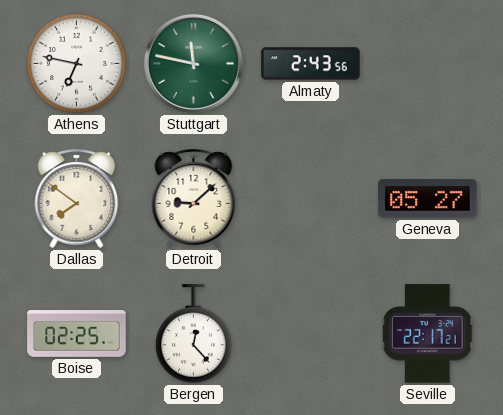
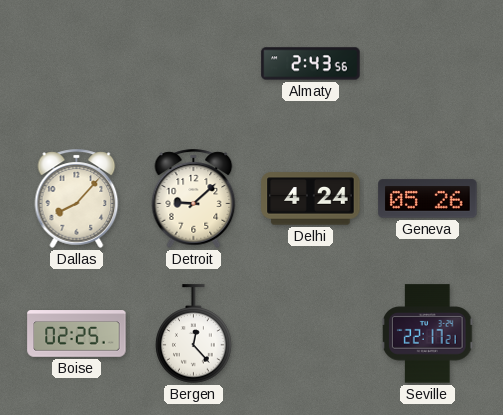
Athens: 6:47 -> none (77, 64)
Stuttgart: 11:47 -> none (193, 63)
Dallas: 7:51 -> 8:07 (77, 198)
Delhi: none -> 4:24 (311, 199)
Geneva: 05:27 -> 05:26 (428, 199)
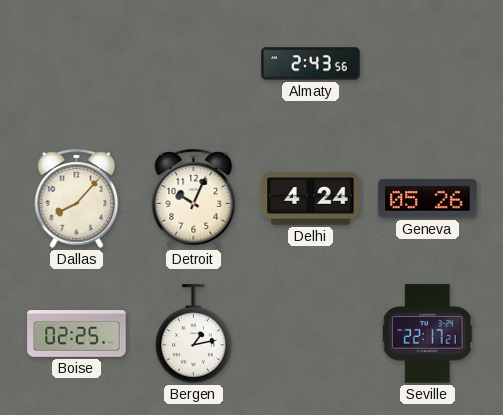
Detroit: 9:08 -> 10:04 (194, 198)
Bergen: 12:23 -> 1:13 (194, 334)
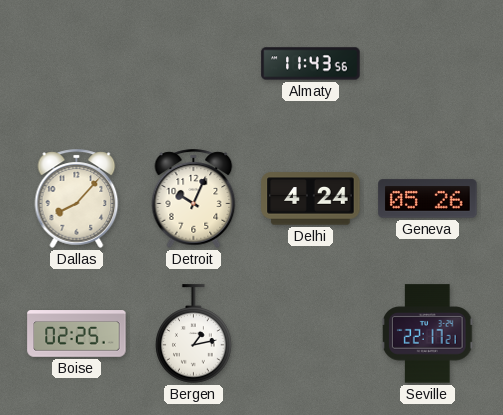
Almaty: 2:43 -> 11:43 (311, 64)
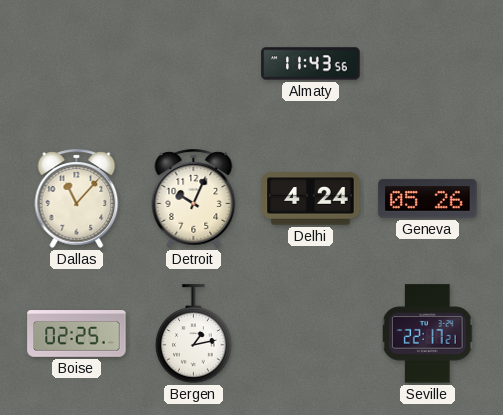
Dallas: 8:07 -> 11:07 (77, 198)
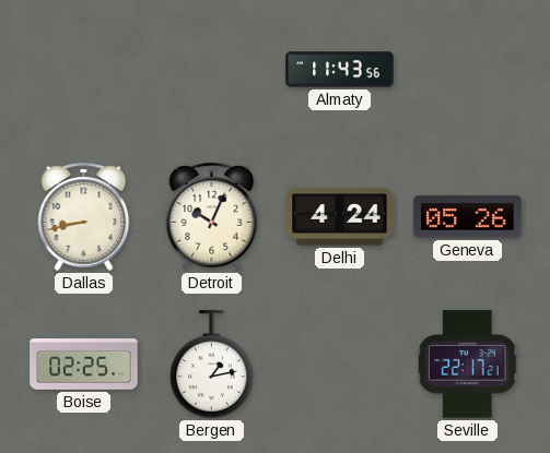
Dallas: 11:07 -> 8:43 (84, 216)
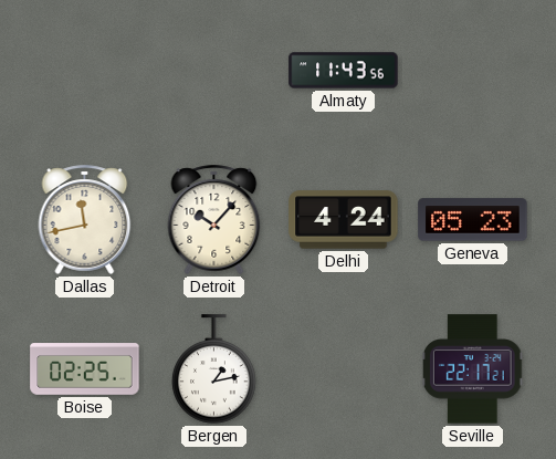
Dallas: 8:43 -> 11:43 (85, 219)
Detroit: 10:04 -> 10:07 (214, 219)
Geneva: 05:26 -> 05:23 (473, 220)
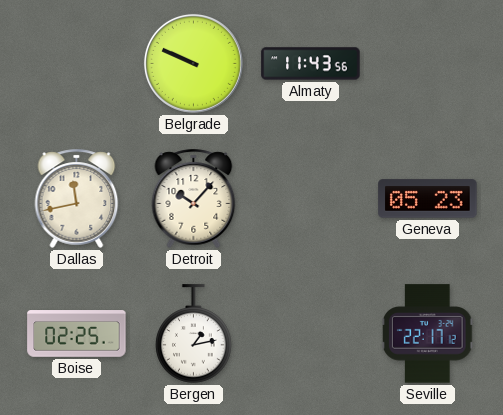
Belgrade: none -> 9:49 (193, 63)
Delhi: 4:24 -> none (344, 220)
Seville: 22:17:21 -> 22:17:12 (428, 334)
